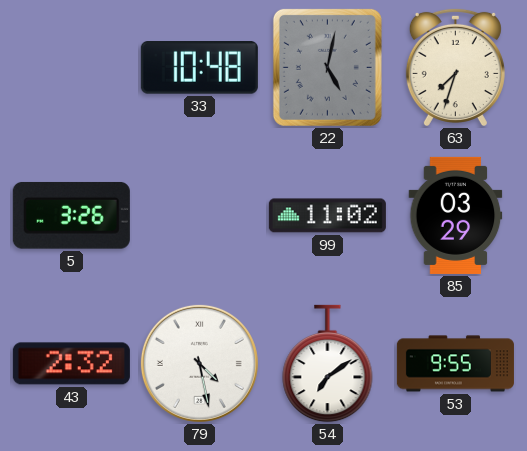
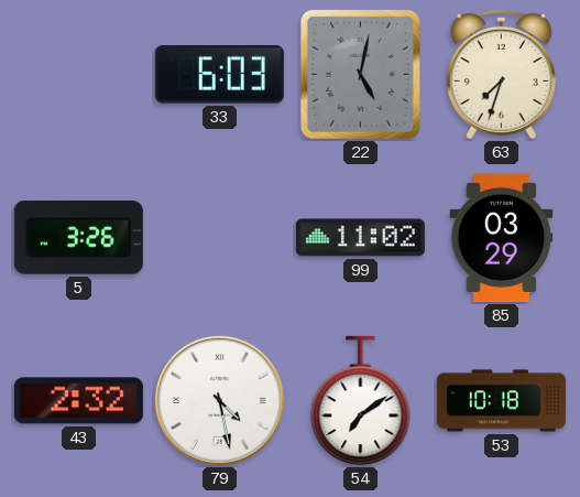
33: 10:48 -> 6:03 (219, 75)
53: 9:55 -> 10:18 (501, 401)
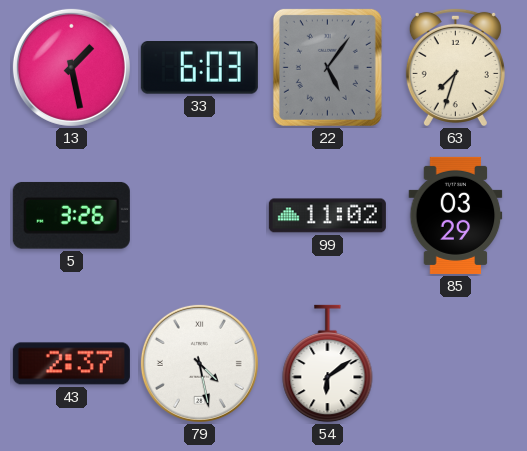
13: none -> 1:28 (71, 67)
22: 5:02 -> 5:06 (327, 67)
43: 2:32 -> 2:37 (71, 364)
54: 7:09 -> 6:09 (328, 364)
53: 10:18 -> none (501, 401)
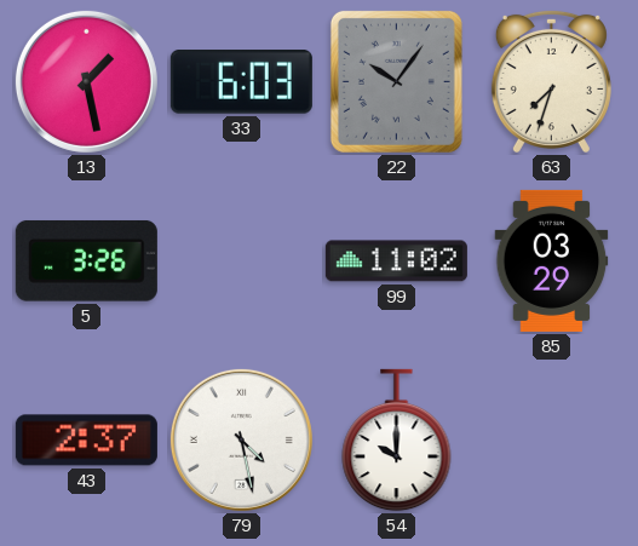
22: 5:06 -> 10:06 (396, 81)
54: 6:09 -> 10:00 (397, 441)
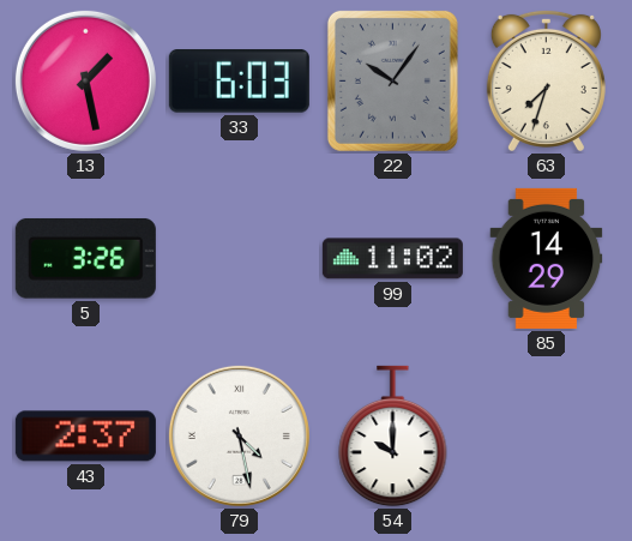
85: 03:29 -> 14:29 (547, 258)
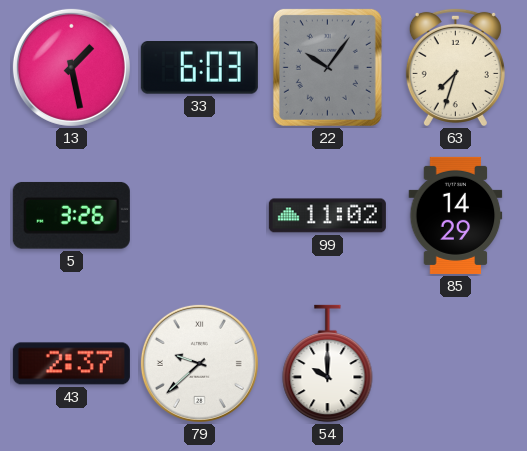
79: 4:28 -> 9:38 (199, 363)
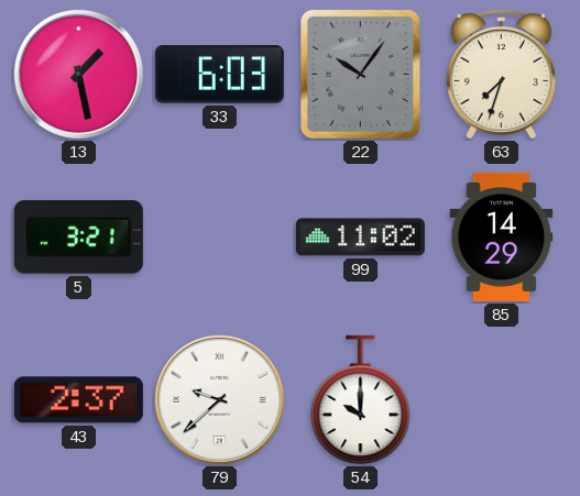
5: 3:26 -> 3:21 (78, 236)
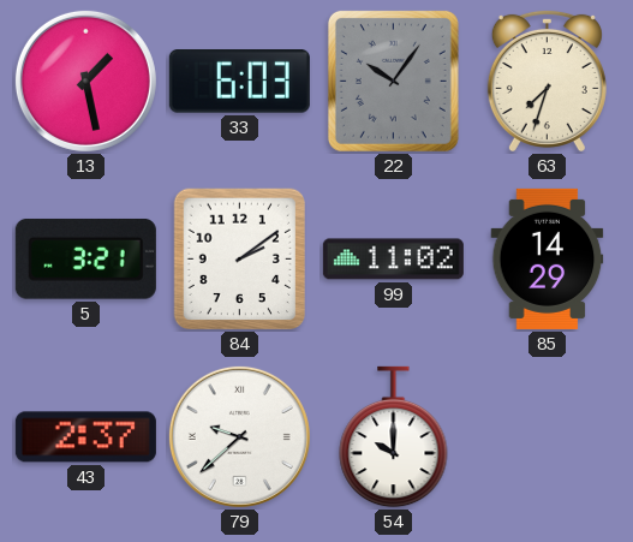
84: none -> 2:09 (239, 260)
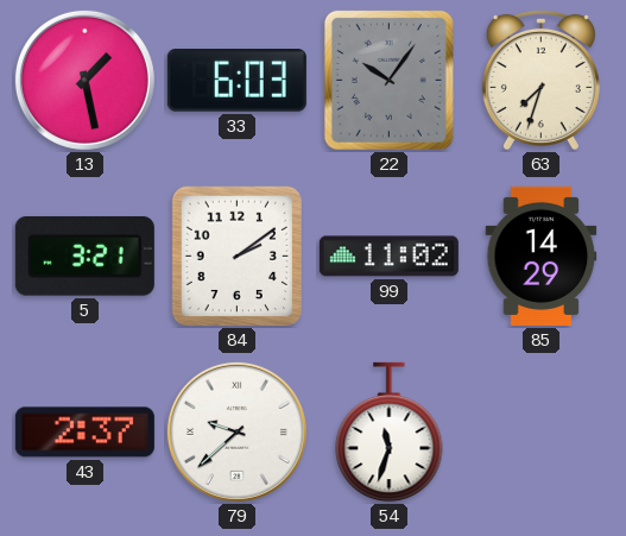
54: 10:00 -> 11:33 (390, 433)
